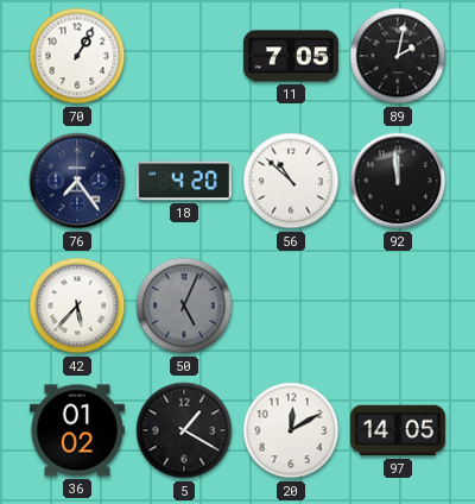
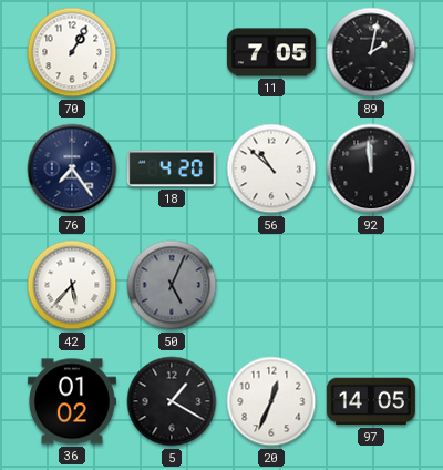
20: 12:10 -> 12:34 (271, 401)
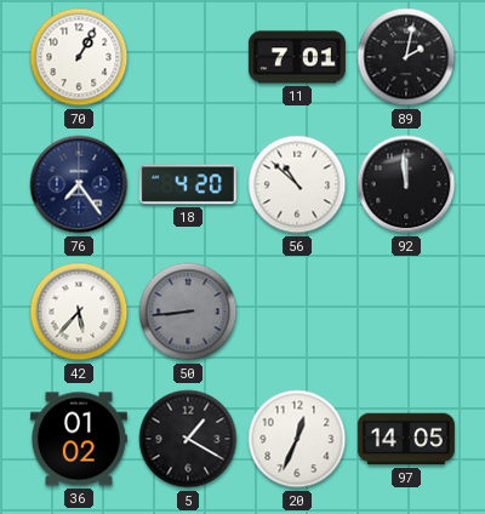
11: 7:05 -> 7:01 (297, 57)
50: 5:04 -> 8:44 (188, 312)
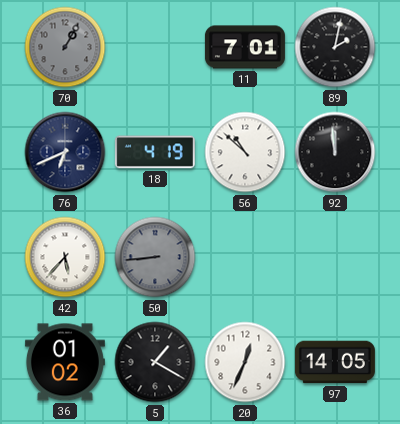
70 dial: white -> grey (65, 47)
76: 7:24 -> 6:41 (65, 152)
18: 4:20 -> 4:19 (155, 152)
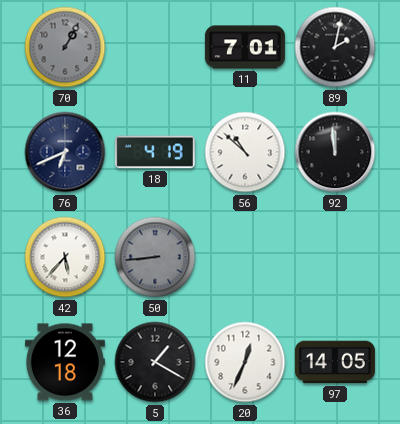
36: 01:02 -> 12:18 (65, 362)
